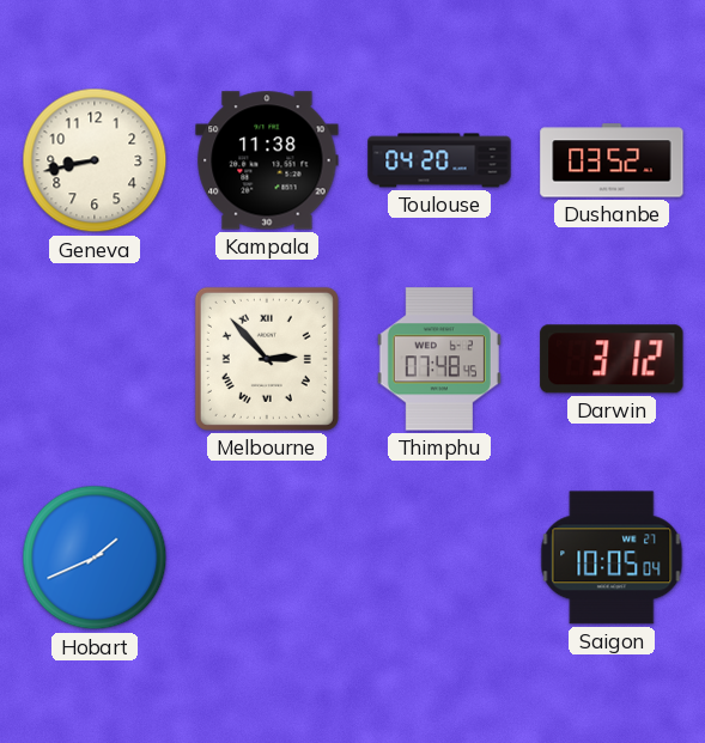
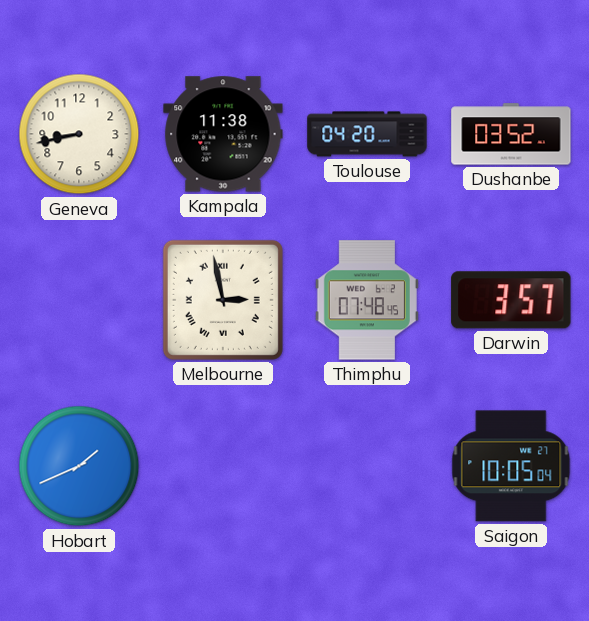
Melbourne: 2:53 -> 2:58 (223, 300)
Darwin: 3:12 -> 3:57 (511, 300)
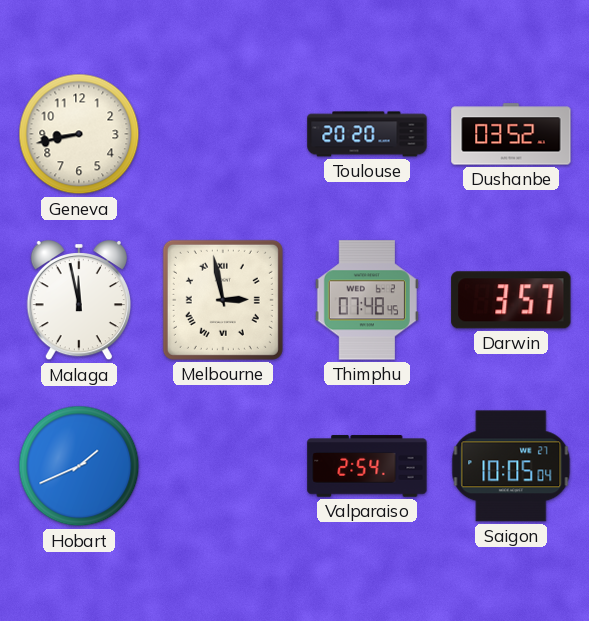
Kampala: 11:38 -> none (223, 134)
Toulouse: 04:20 -> 20:20 (367, 134)
Malaga: none -> 11:58 (79, 301)
Valparaiso: none -> 2:54 (367, 466)
